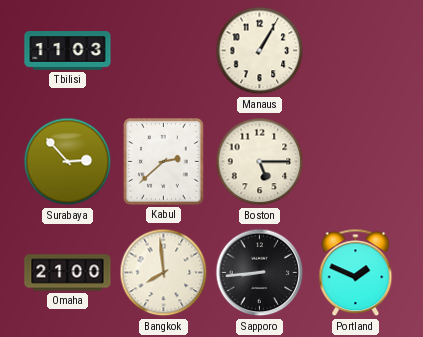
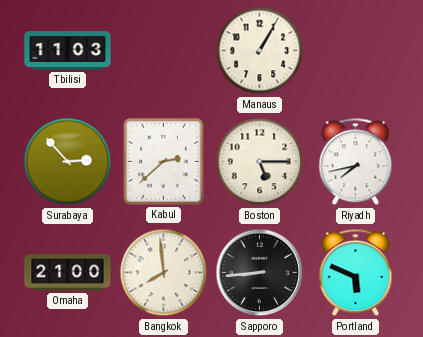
Riyadh: none -> 7:43 (356, 162)
Portland: 1:49 -> 5:49 (356, 273)
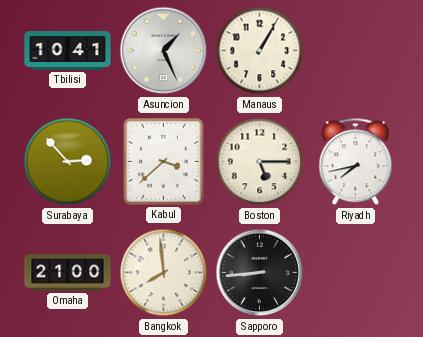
Tbilisi: 11:03 -> 10:41 (68, 51)
Asuncion: none -> 1:26 (164, 51)
Kabul: 2:38 -> 3:38 (164, 162)
Portland: 5:49 -> none (356, 273)
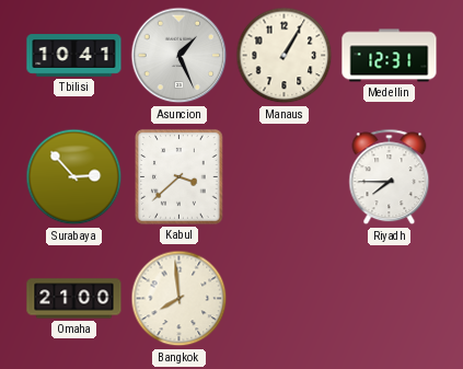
Medellin: none -> 12:31 (390, 56)
Boston: 5:15 -> none (260, 162)
Riyadh: 7:43 -> 7:45 (390, 177)
Sapporo: 8:44 -> none (260, 273)
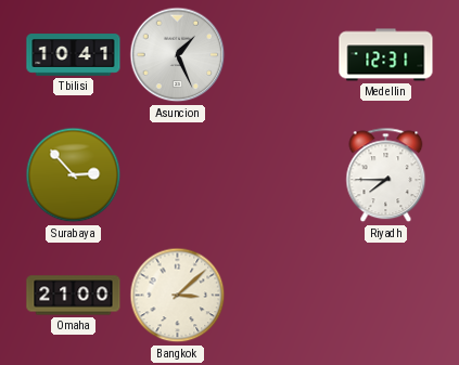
Manaus: 1:05 -> none (285, 56)
Kabul: 3:38 -> none (180, 177)
Bangkok: 7:59 -> 3:08 (178, 296)
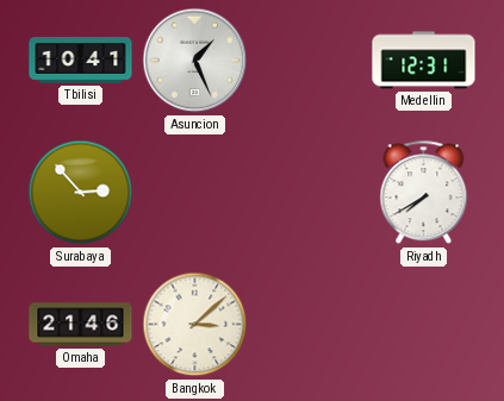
Riyadh: 7:45 -> 7:40 (424, 193)
Omaha: 21:00 -> 21:46 (81, 325)
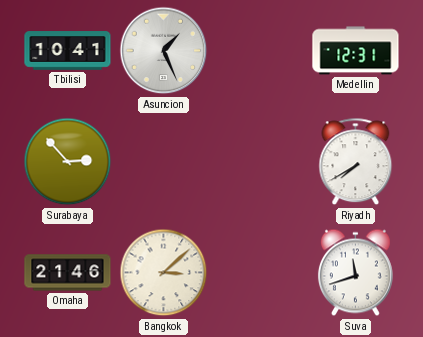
Suva: none -> 11:42 (355, 273)
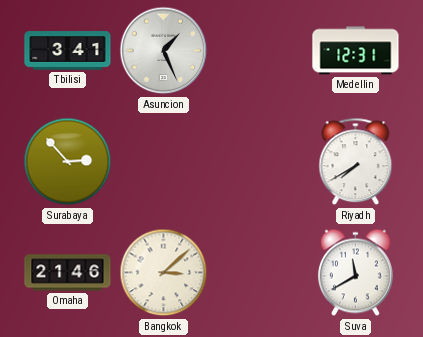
Tbilisi: 10:41 -> 3:41 (68, 51)
Suva: 11:42 -> 11:40 (355, 273)
